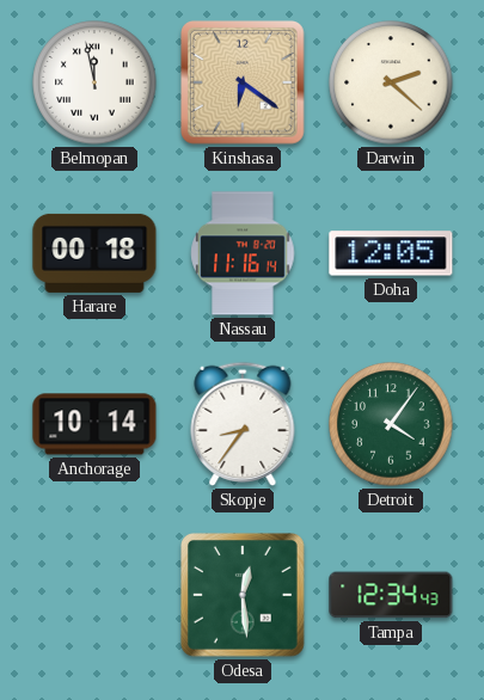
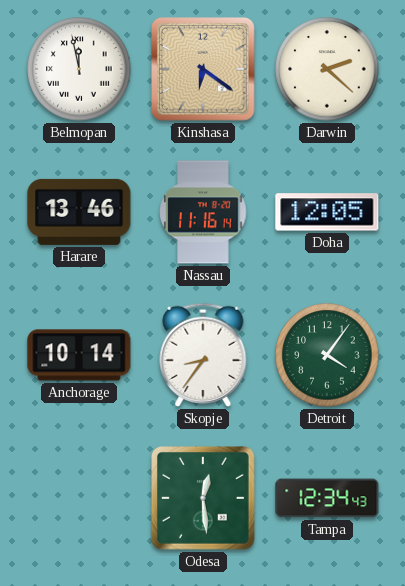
Harare: 00:18 -> 13:46 (79, 212)
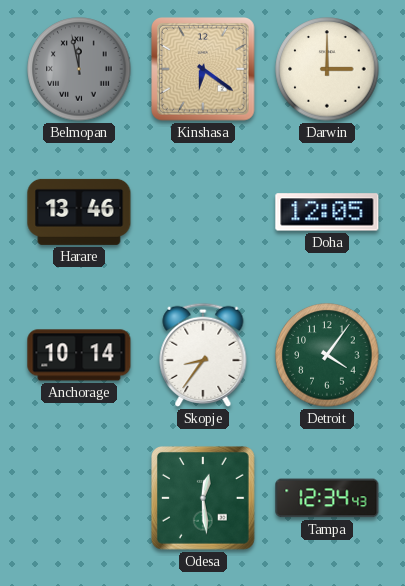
Belmopan dial: white -> grey (79, 69)
Darwin: 2:22 -> 3:00 (327, 69)
Nassau: 11:16 -> none (203, 212)
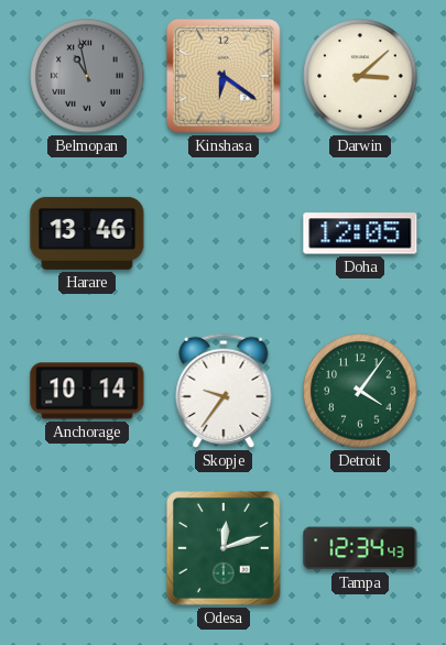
Belmopan: 11:58 -> 10:58 (87, 76)
Darwin: 3:00 -> 3:08 (360, 76)
Skopje: 8:36 -> 9:36 (224, 391)
Odesa: 12:29 -> 12:12 (225, 549)
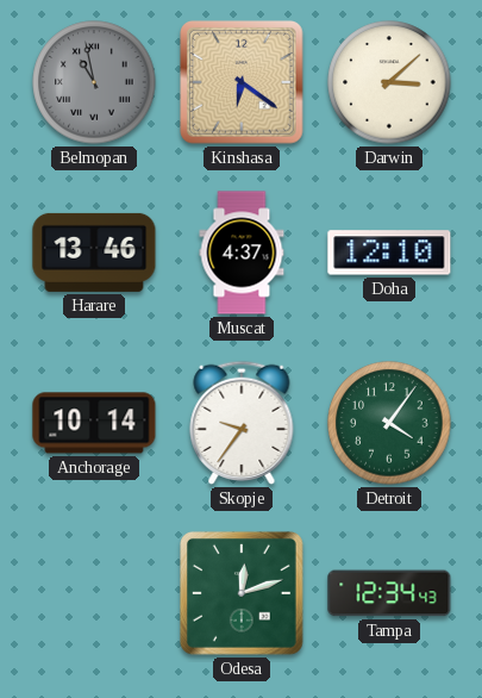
Muscat: none -> 4:37 (242, 253)
Doha: 12:05 -> 12:10 (389, 253)
